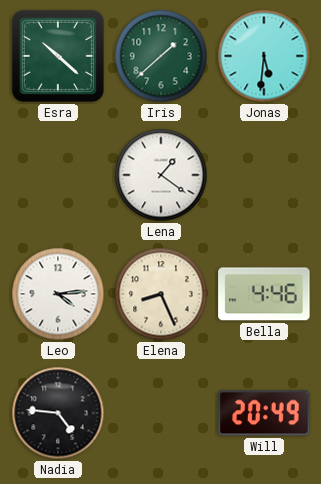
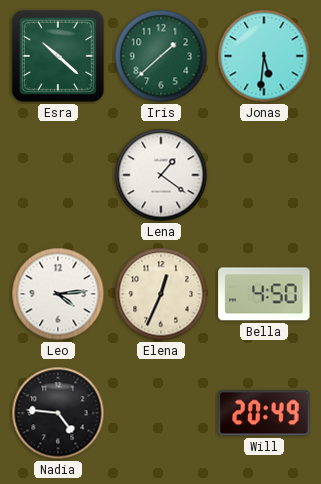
Elena: 8:26 -> 12:34 (161, 294)
Bella: 4:46 -> 4:50 (264, 294)
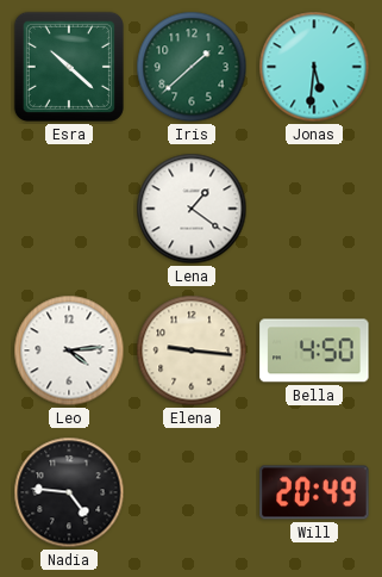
Elena: 12:34 -> 9:16 (192, 350)
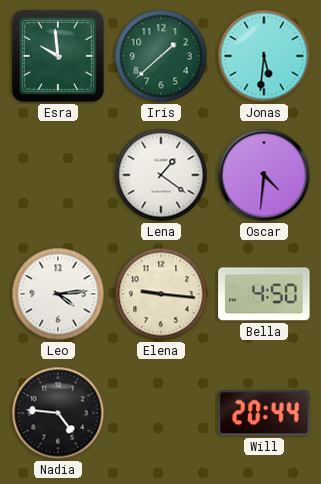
Esra: 10:22 -> 9:59 (58, 56)
Oscar: none -> 4:31 (264, 175)
Will: 20:49 -> 20:44 (264, 413)
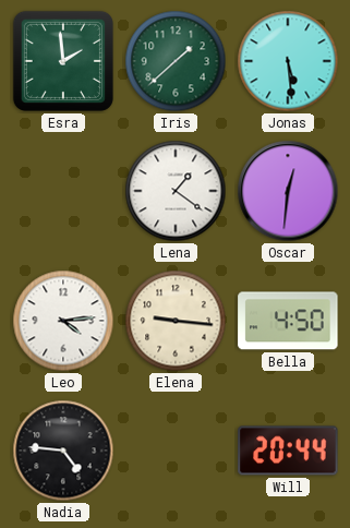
Esra: 9:59 -> 1:59 (63, 61)
Jonas: 5:31 -> 5:29 (288, 61)
Oscar: 4:31 -> 12:31 (288, 191)
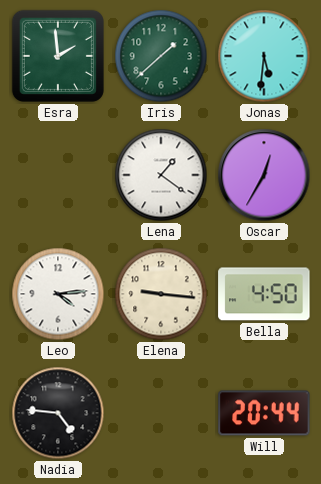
Jonas: 5:29 -> 5:31 (264, 56)
Oscar: 12:31 -> 12:35 (264, 175)
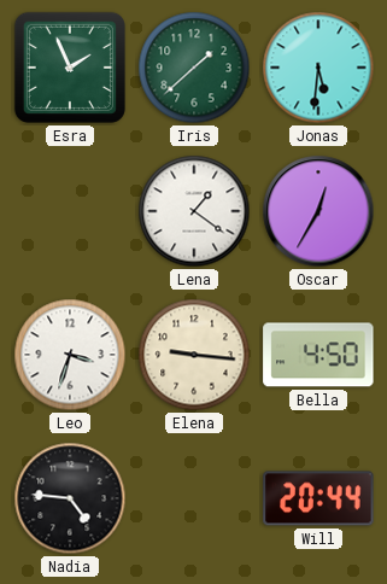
Esra: 1:59 -> 1:56 (70, 68)
Leo: 4:14 -> 3:33 (70, 355)
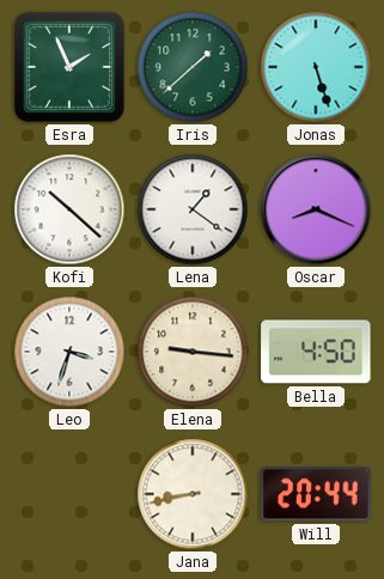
Jonas: 5:31 -> 5:27 (316, 67)
Kofi: none -> 10:22 (69, 209)
Oscar: 12:35 -> 8:19 (316, 209)
Nadia: 4:46 -> none (70, 498)
Jana: none -> 8:43 (193, 494)
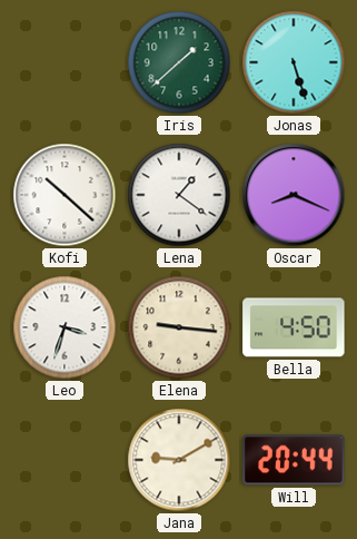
Esra: 1:56 -> none (69, 67)
Jana: 8:43 -> 9:10 (179, 460)
